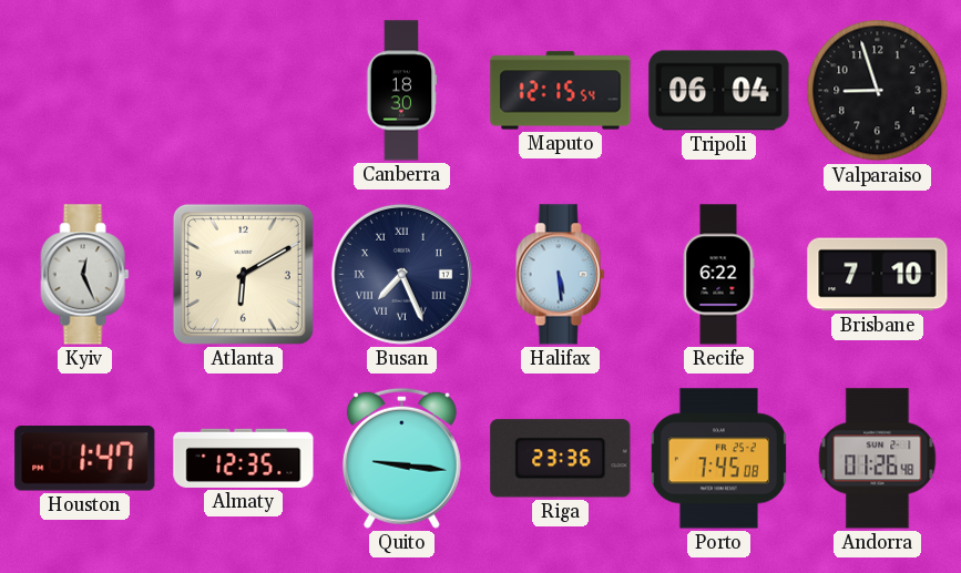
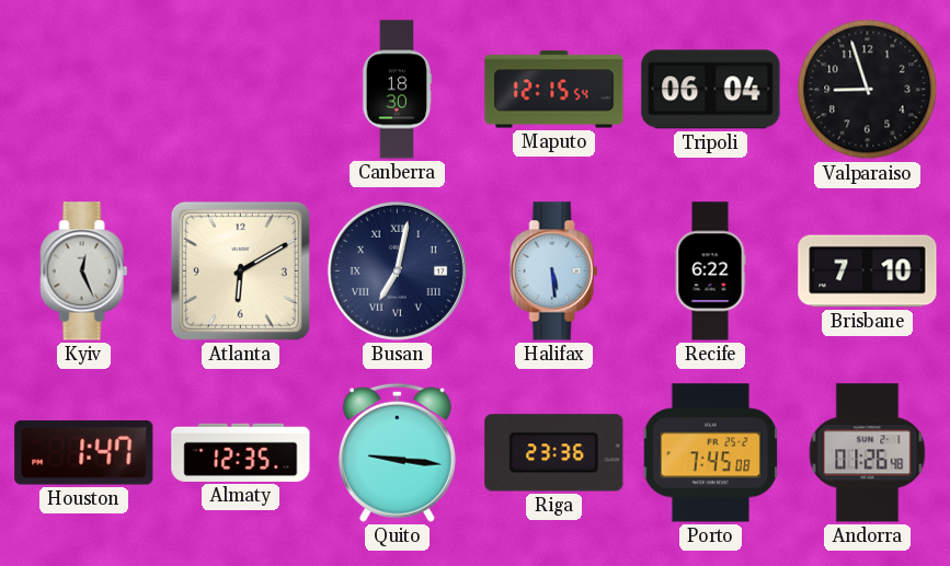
Busan: 7:26 -> 7:02 (397, 270)
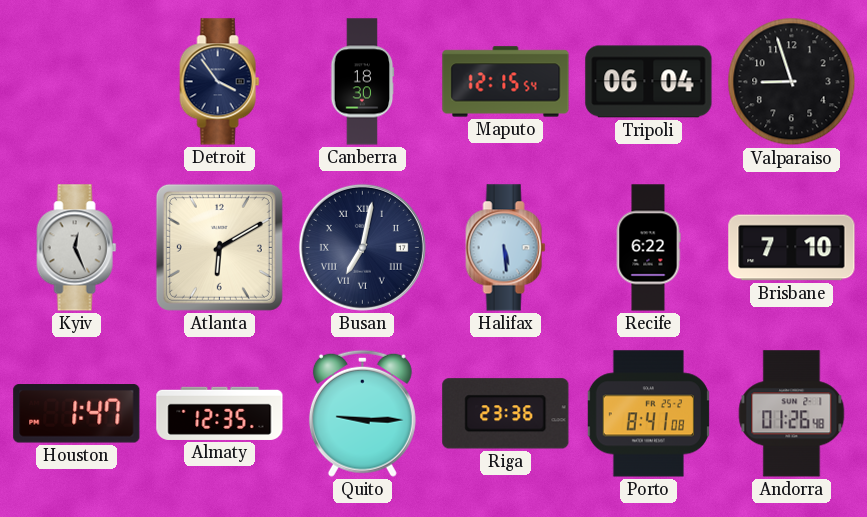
Detroit: none -> 3:54 (220, 82)
Quito: 9:16 -> 9:15 (362, 413)
Porto: 7:45 -> 8:41 (648, 414)
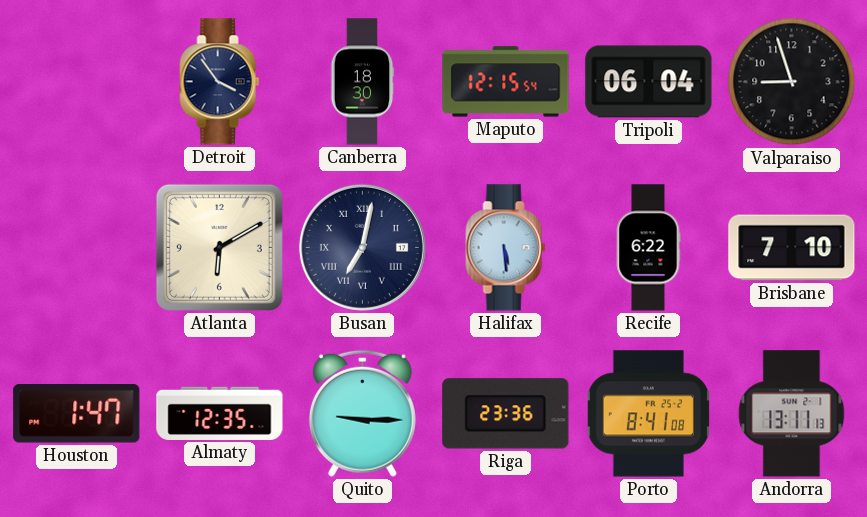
Kyiv: 12:26 -> none (77, 248)
Andorra: 01:26 -> 13:11 (792, 414)
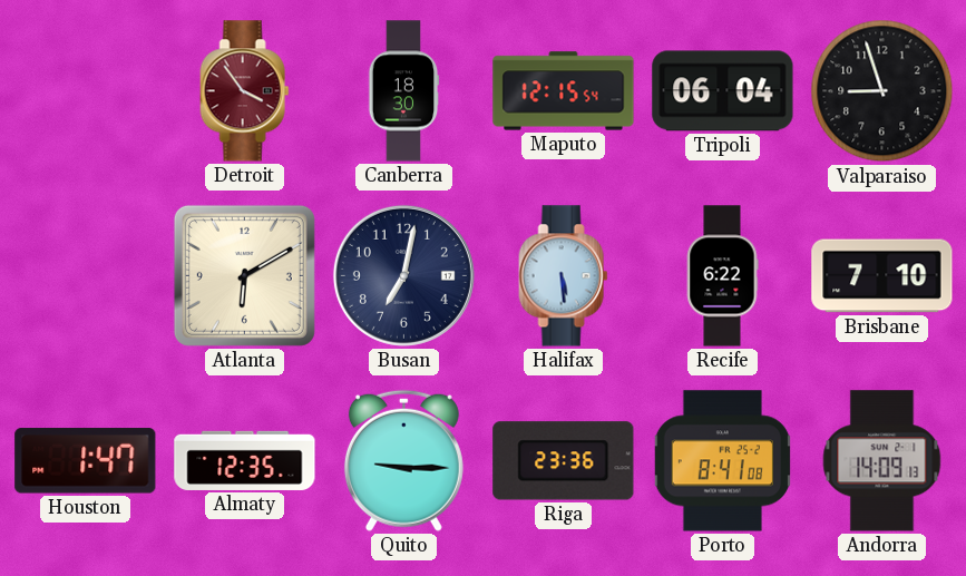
Detroit dial: navy -> burgundy (245, 91)
Busan numerals: Roman -> Arabic (403, 275)
Andorra: 13:11 -> 14:09 (882, 461)
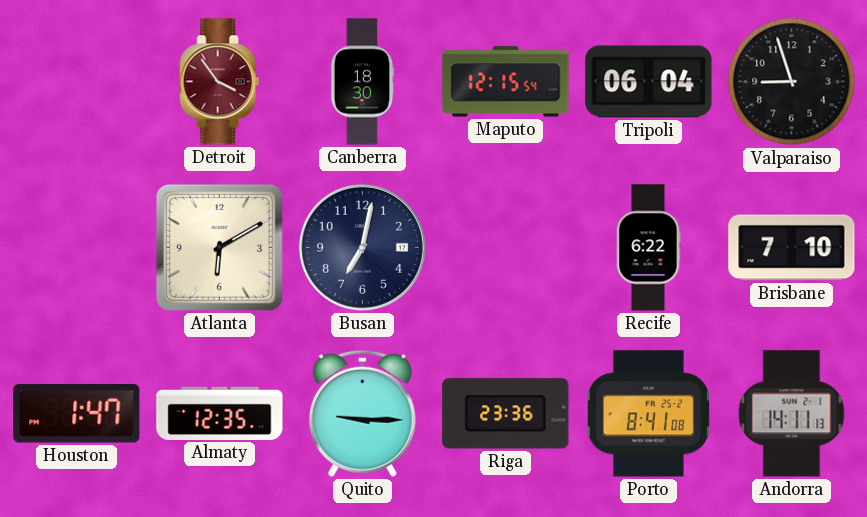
Halifax: 5:29 -> none (564, 276)
Andorra: 14:09 -> 14:11 (792, 414)
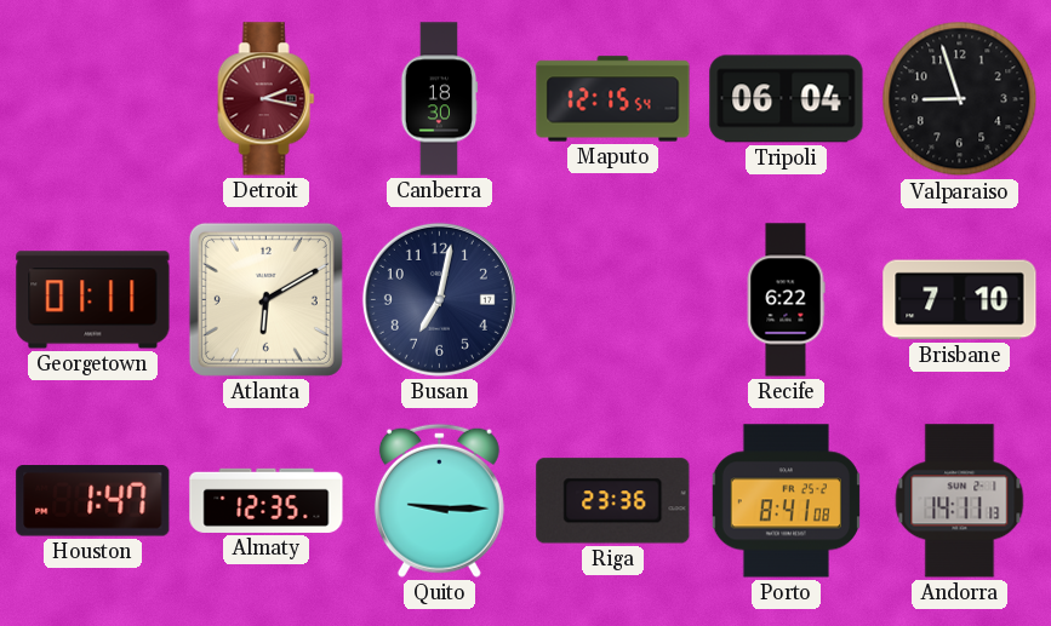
Detroit: 3:54 -> 2:17 (267, 99)
Georgetown: none -> 01:11 (93, 300)
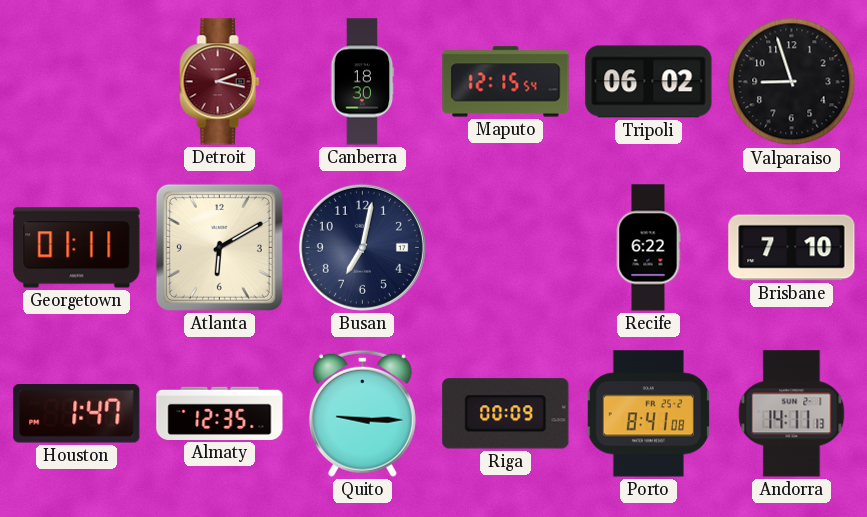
Tripoli: 06:04 -> 06:02 (649, 82)
Riga: 23:36 -> 00:09 (506, 414)
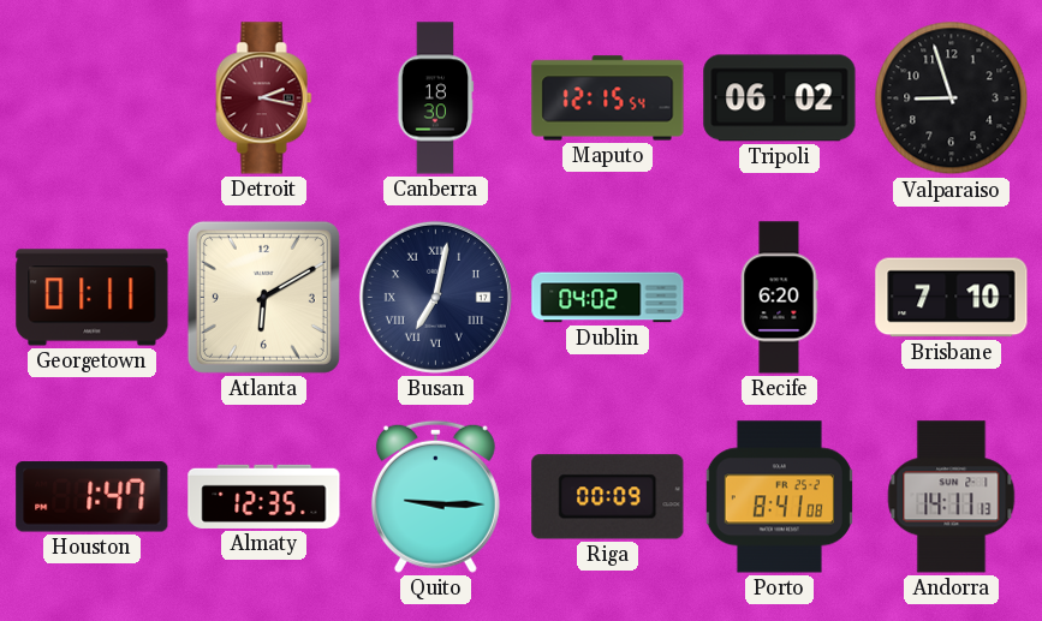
Busan numerals: Arabic -> Roman (435, 297)
Dublin: none -> 04:02 (608, 298)
Recife: 6:22 -> 6:20 (779, 298)
